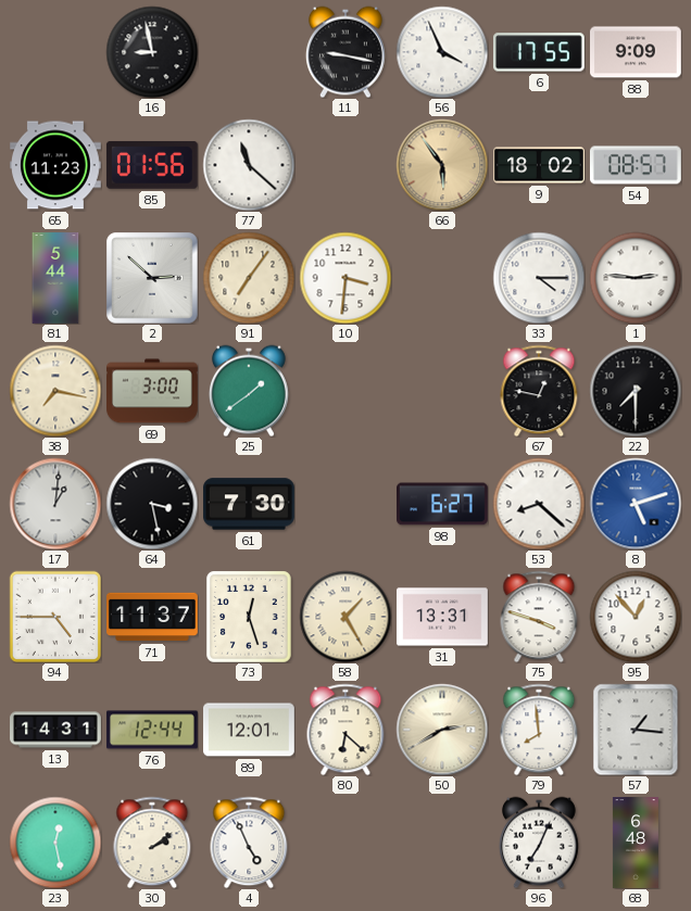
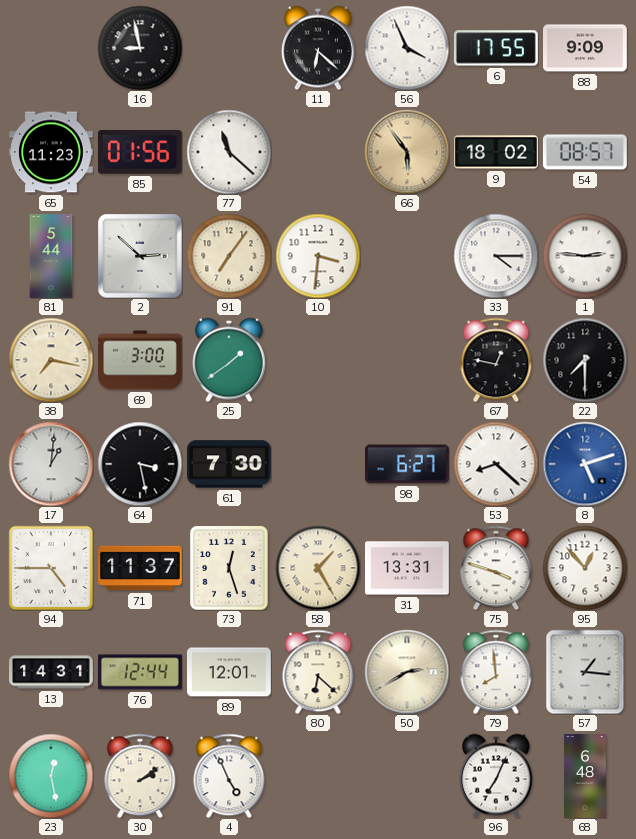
11: 9:17 -> 6:22 (318, 48)
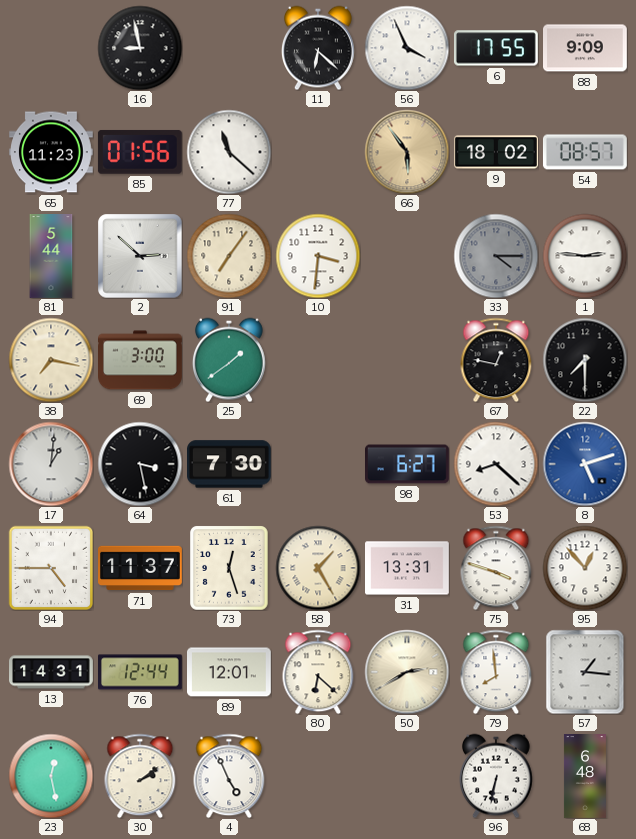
33 dial: white -> grey (496, 256)
96: 7:04 -> 6:32 (496, 776)
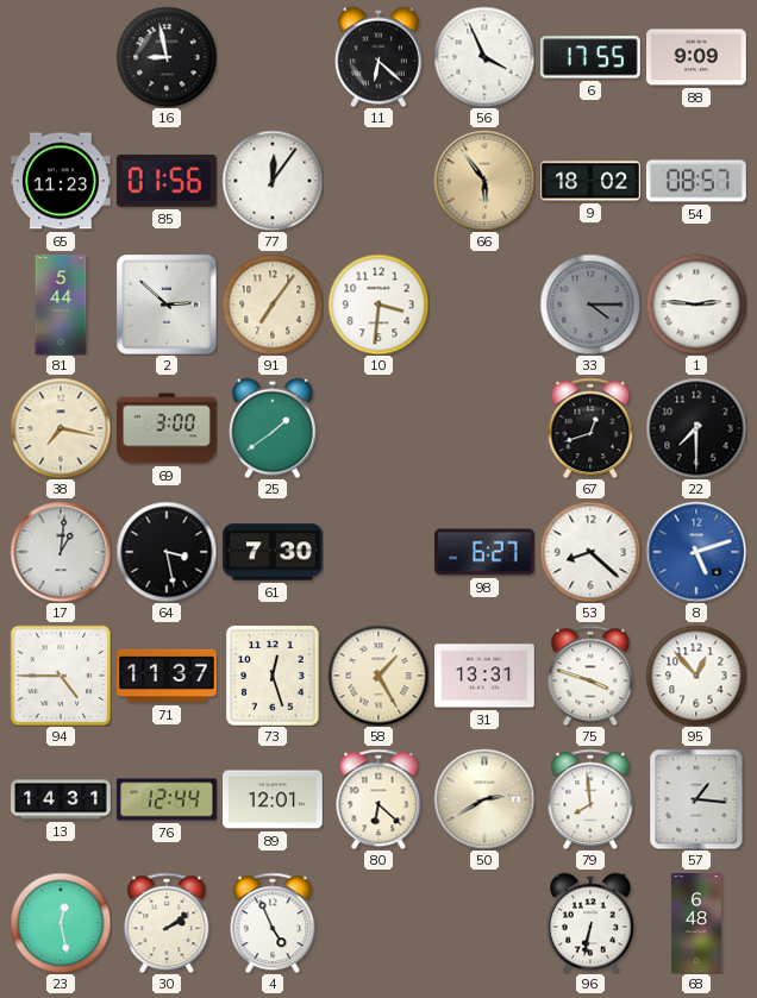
77: 11:22 -> 12:06 (273, 181)
67: 12:47 -> 12:42 (590, 428)
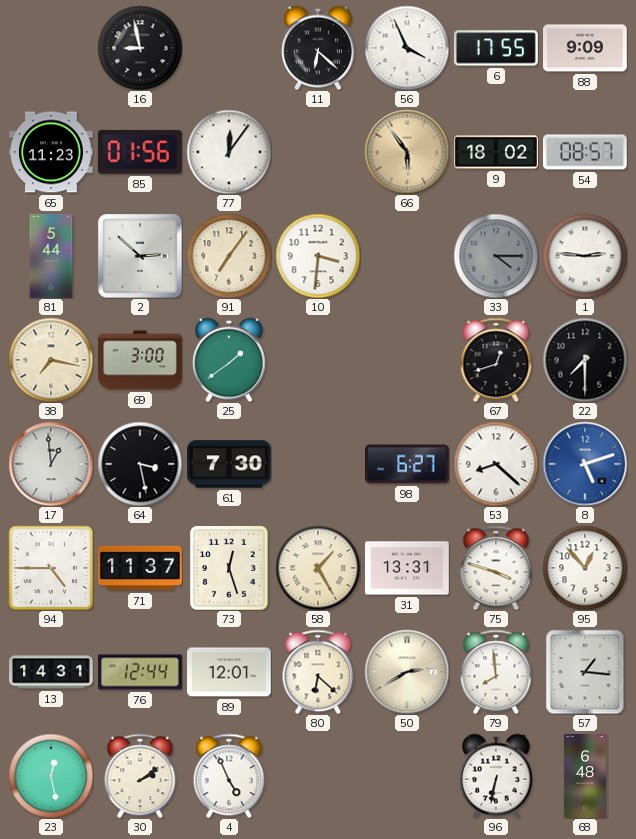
17: 1:01 -> 12:59 (51, 464)
